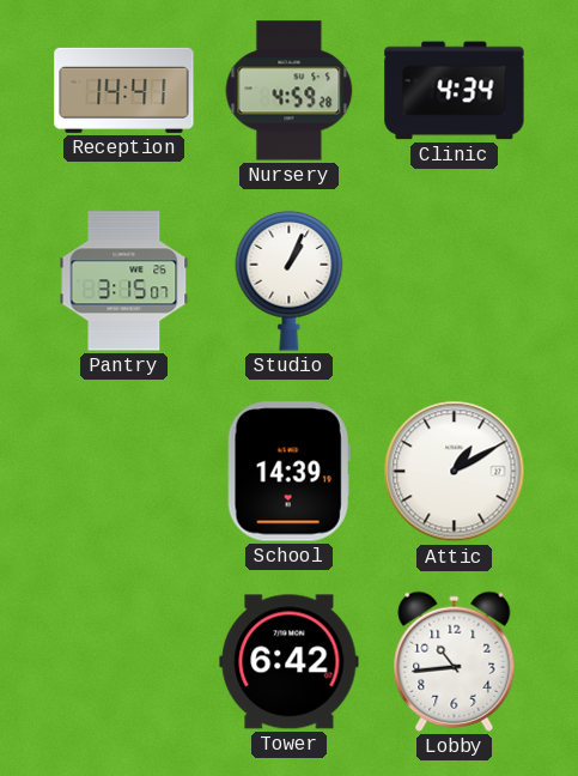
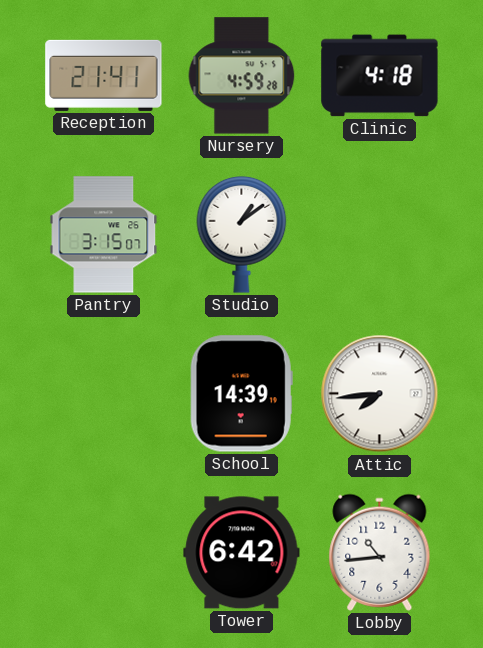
Reception: 14:41 -> 21:41 (104, 75)
Clinic: 4:34 -> 4:18 (380, 76)
Studio: 1:04 -> 1:09 (242, 234)
Attic: 1:10 -> 7:44 (380, 394)
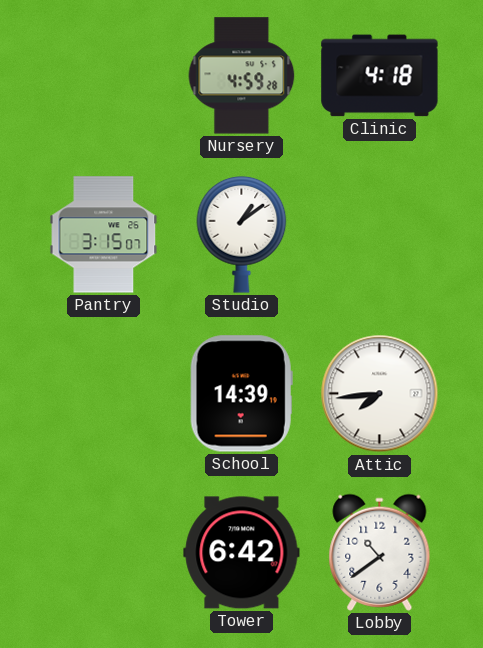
Reception: 21:41 -> none (104, 75)
Lobby: 10:44 -> 10:39 (380, 552)
